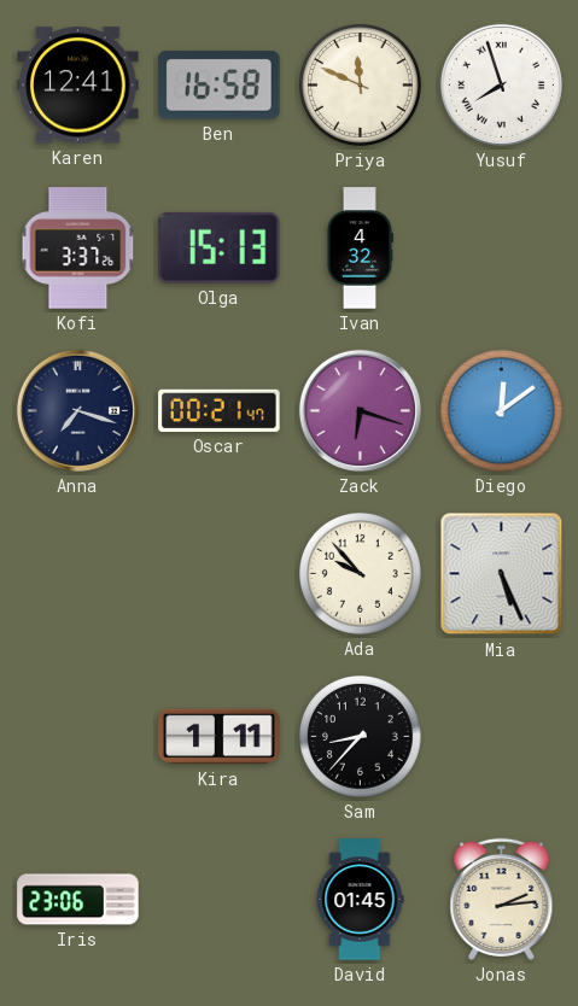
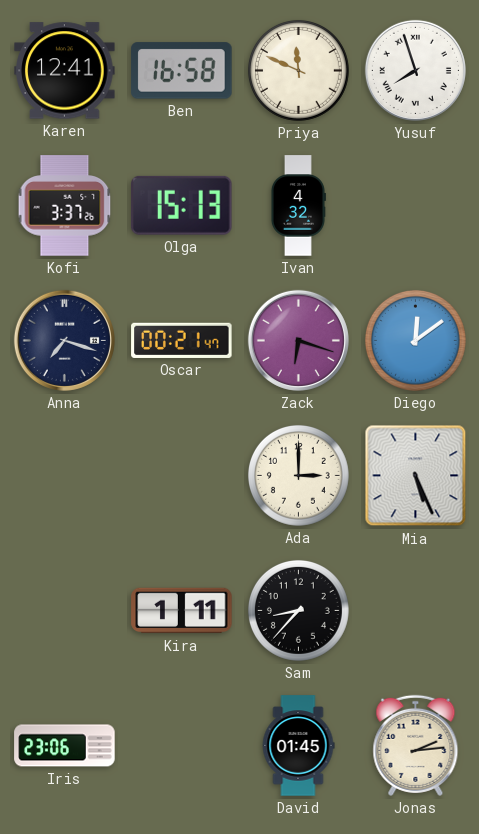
Ada: 9:53 -> 3:00 (298, 475)
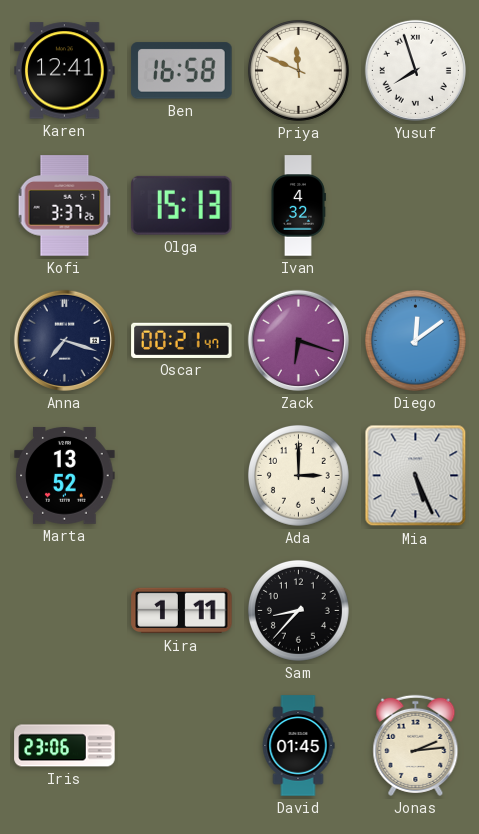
Marta: none -> 13:52 (65, 475)
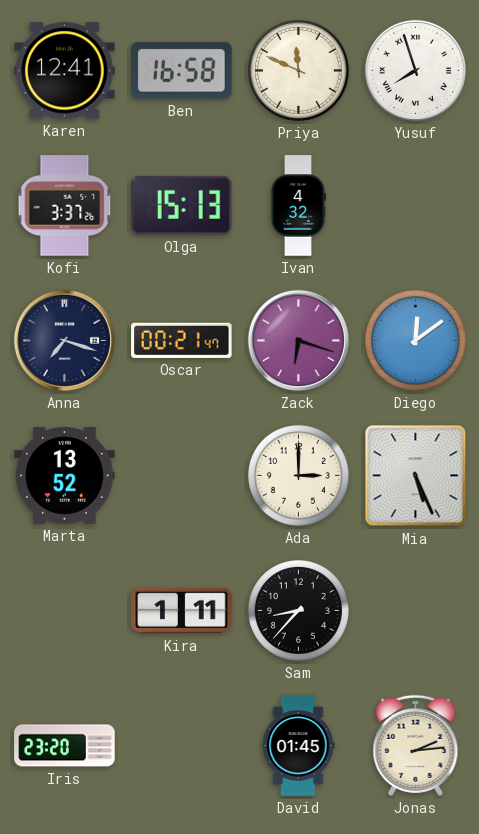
Iris: 23:06 -> 23:20 (65, 746)
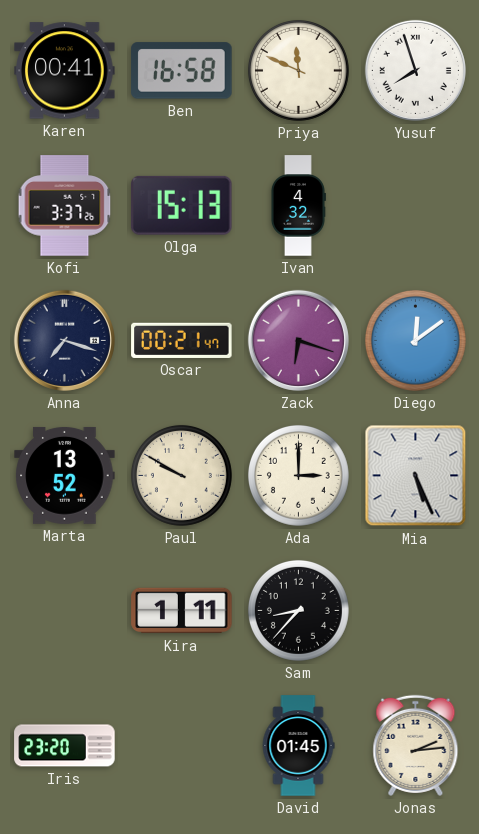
Karen: 12:41 -> 00:41 (65, 71)
Paul: none -> 9:50 (181, 475)
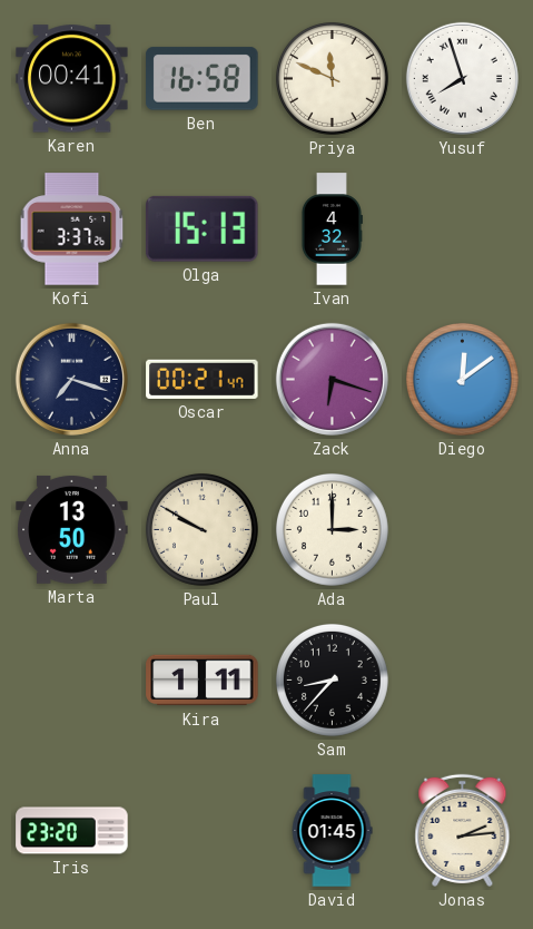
Marta: 13:52 -> 13:50 (72, 529)
Mia: 5:26 -> none (416, 476)
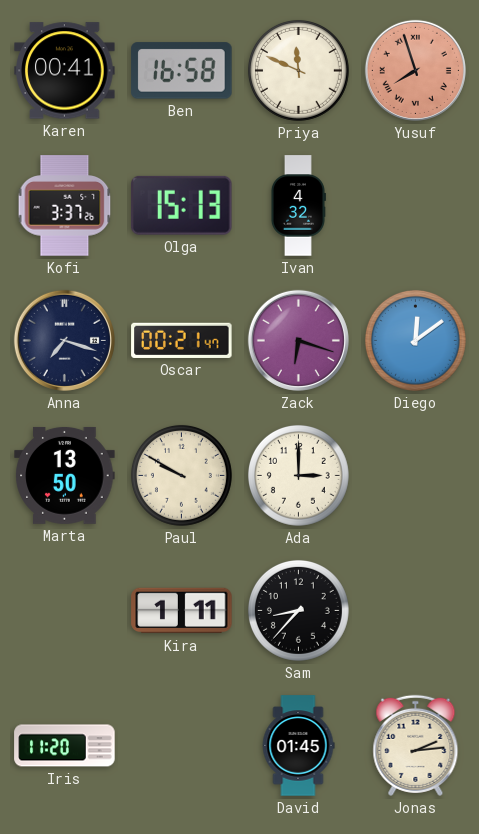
Yusuf dial: white -> salmon (415, 70)
Iris: 23:20 -> 11:20 (65, 746)
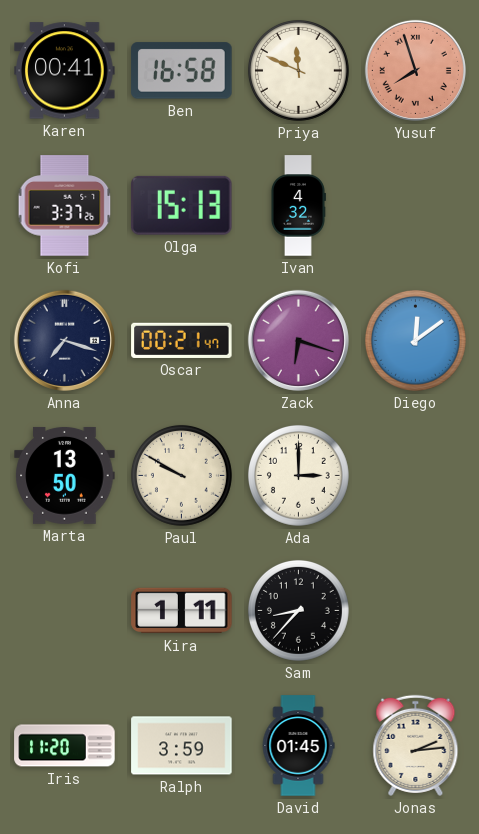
Ralph: none -> 3:59 (182, 746)
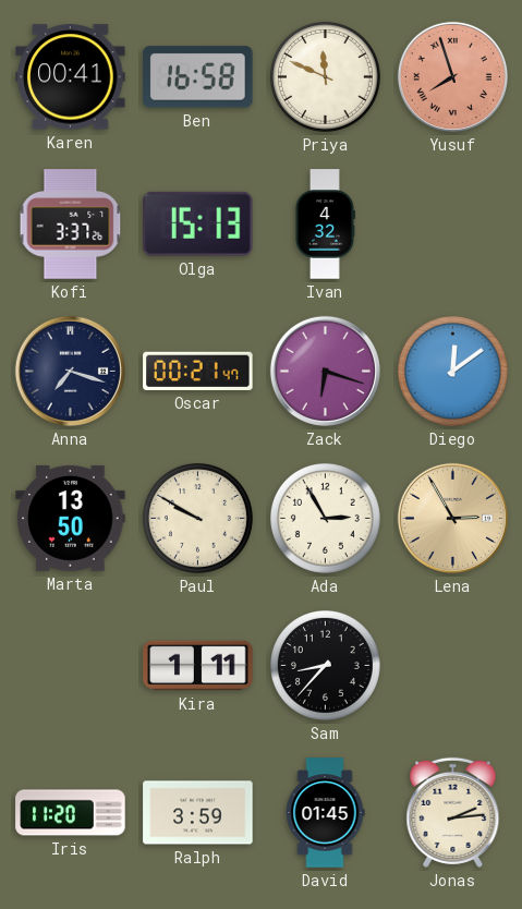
Ada: 3:00 -> 2:55 (325, 518)
Lena: none -> 2:55 (452, 518)
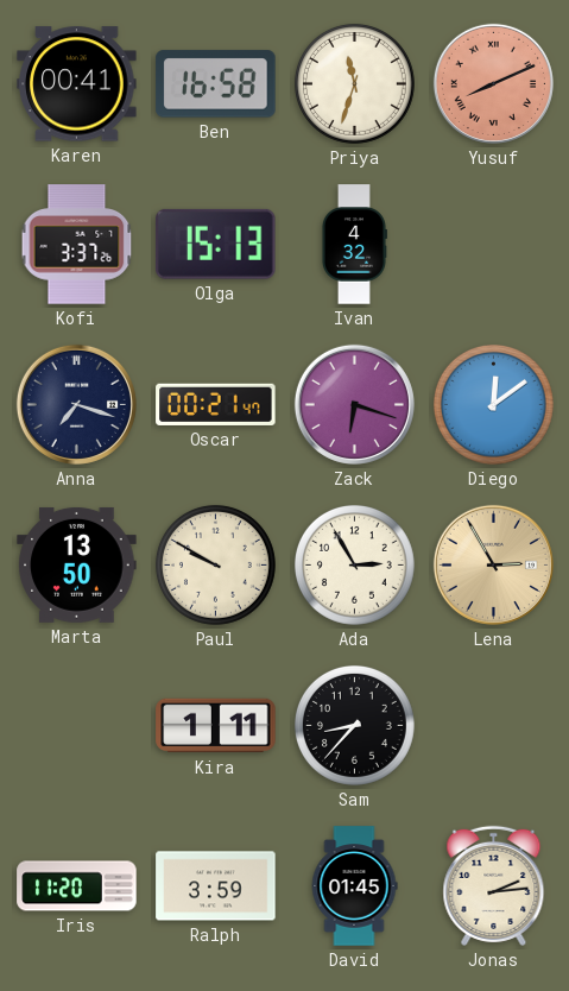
Priya: 11:49 -> 11:33 (354, 83)
Yusuf: 7:57 -> 8:11 (493, 83)
